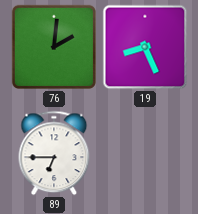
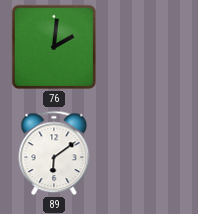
19: 8:26 -> none (145, 47)
89: 6:45 -> 6:09 (54, 153)
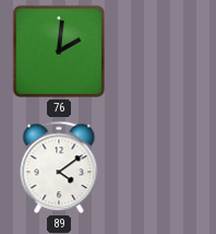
89: 6:09 -> 4:09 (59, 167)
